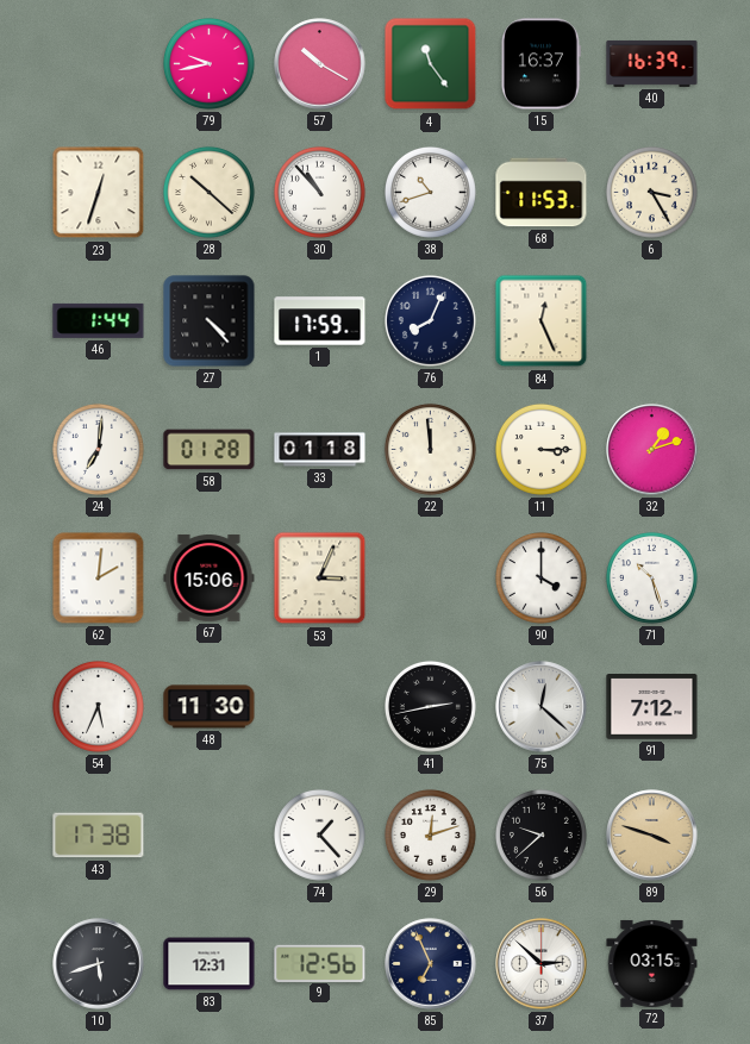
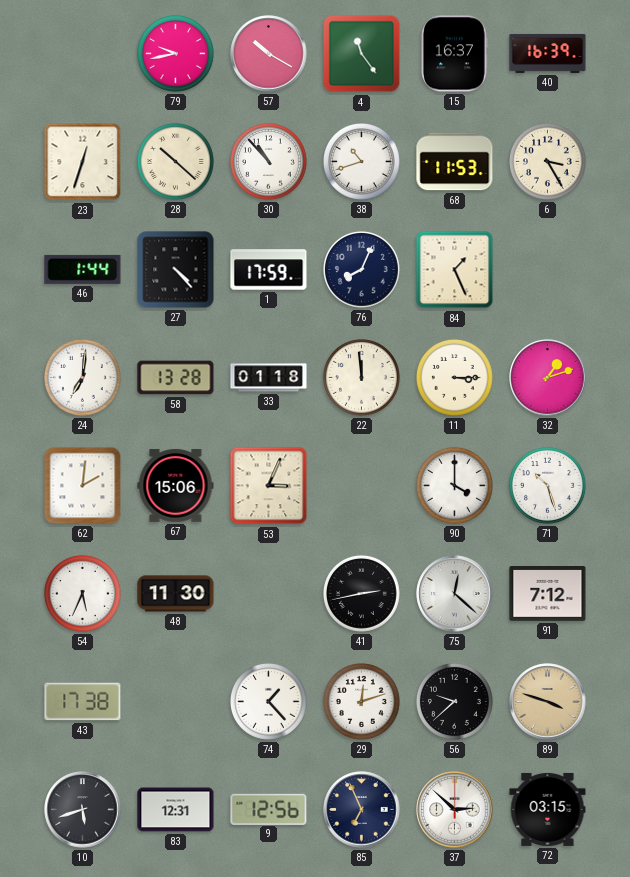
84: 12:26 -> 1:26 (455, 270)
58: 01:28 -> 13:28 (176, 378)
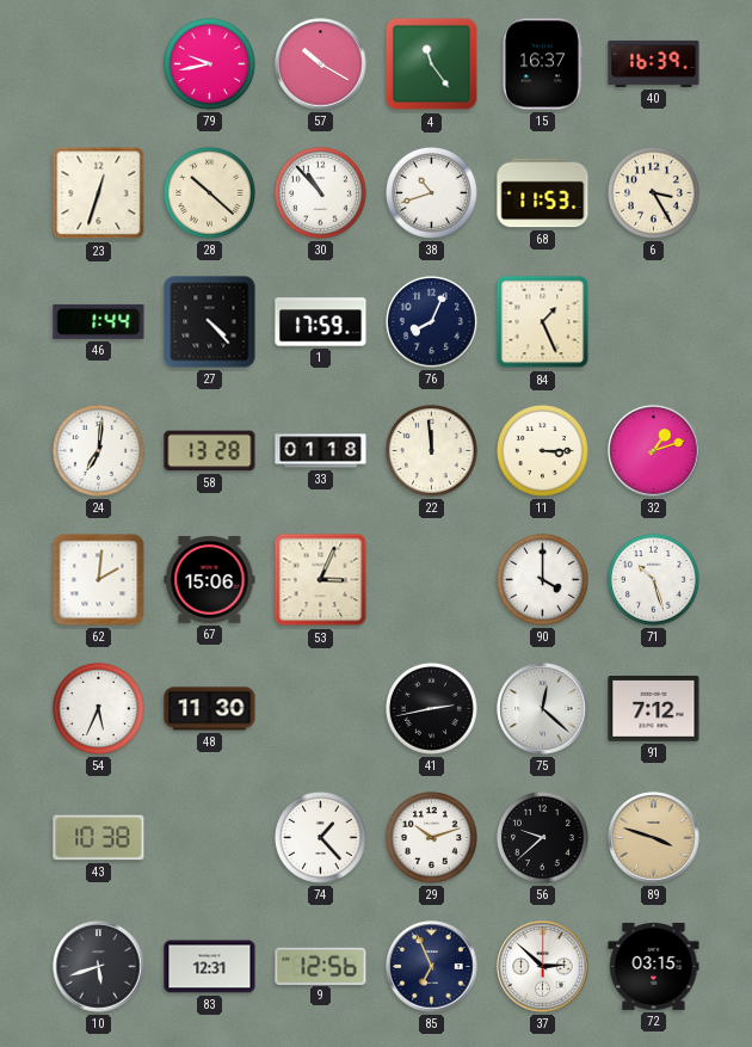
43: 17:38 -> 10:38 (99, 838)
29: 12:12 -> 10:12 (431, 837)
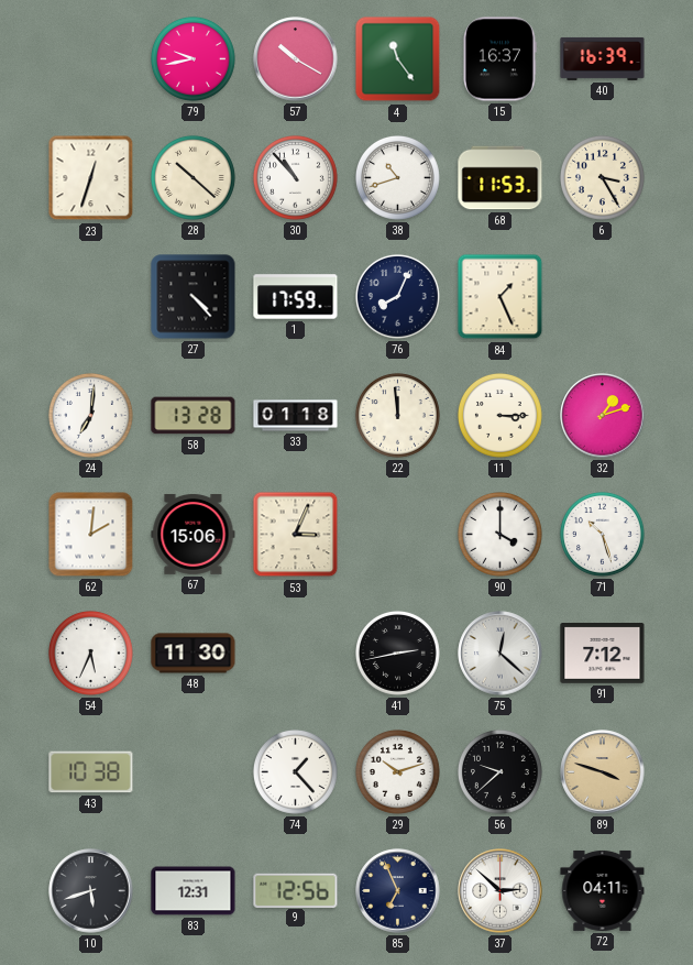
46: 1:44 -> none (99, 321)
72: 03:15 -> 04:11 (603, 890)
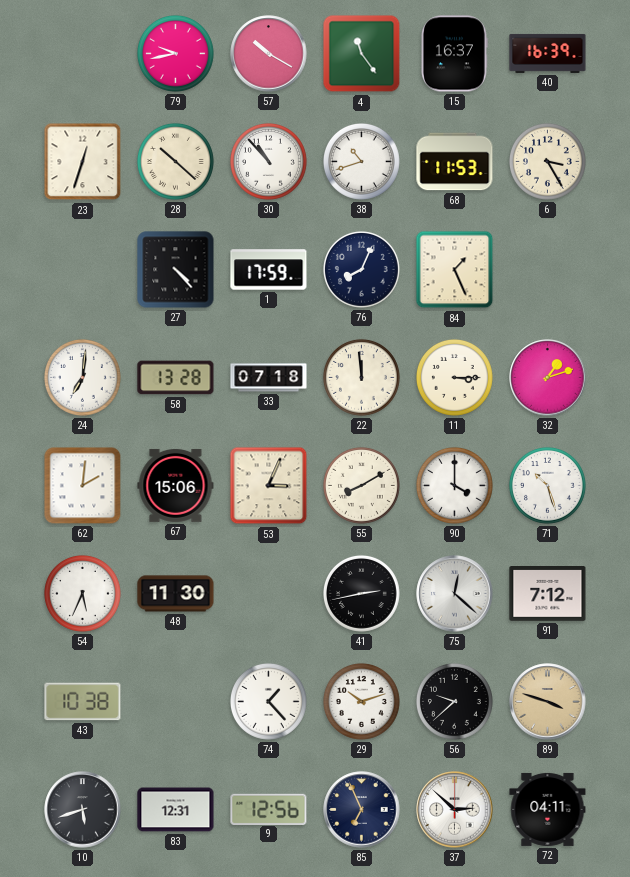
33: 01:18 -> 07:18 (269, 378)
55: none -> 8:10 (361, 485)
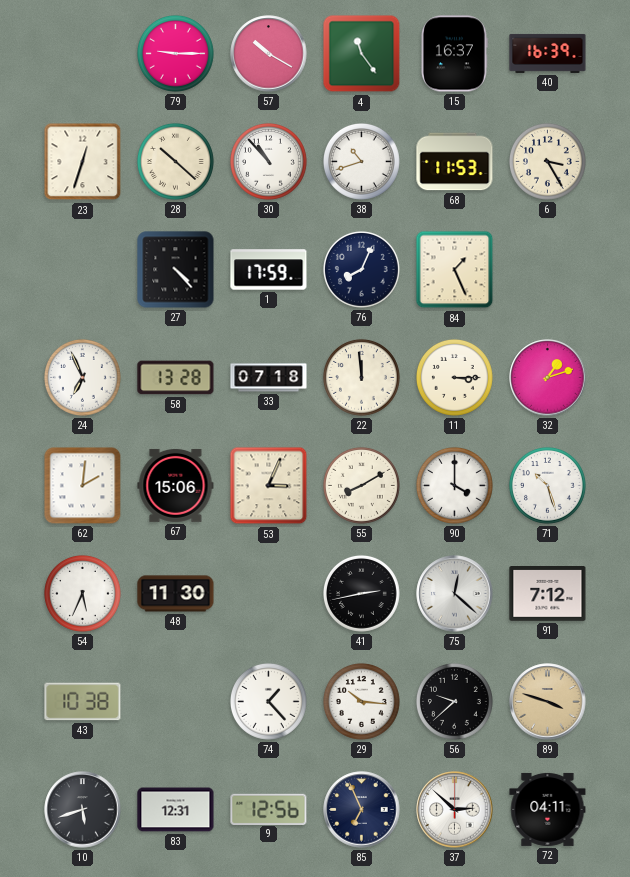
79: 9:43 -> 9:15 (175, 53)
24: 7:01 -> 6:56 (82, 377)
29: 10:12 -> 10:16 (361, 701)
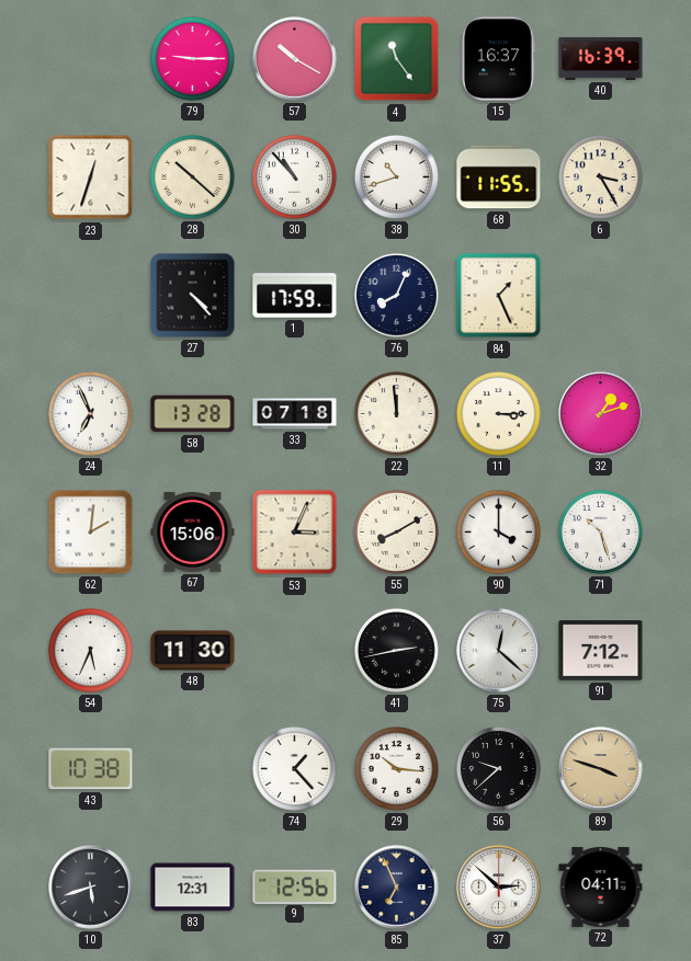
68: 11:53 -> 11:55 (499, 178)
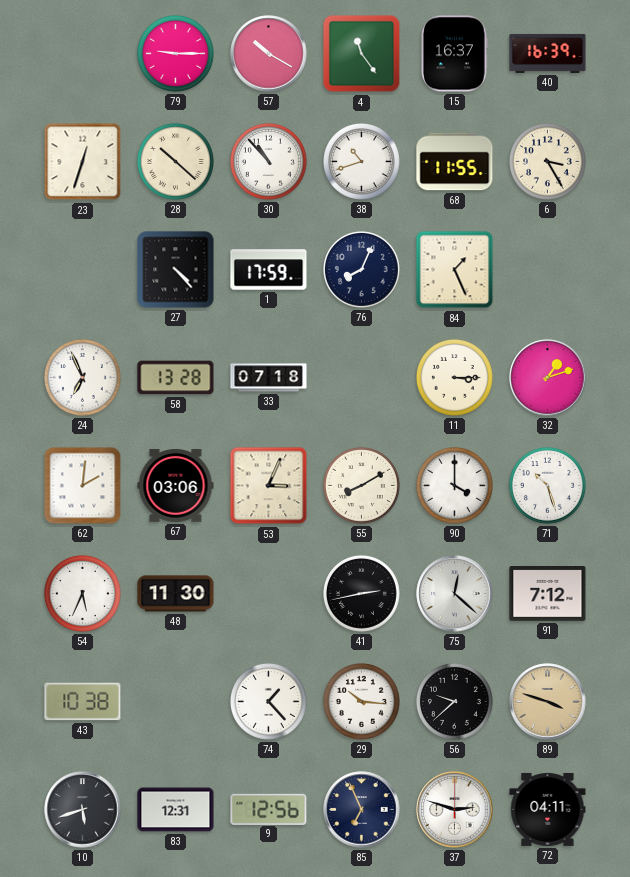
22: 11:59 -> none (396, 413)
67: 15:06 -> 03:06 (176, 485)
37: 2:52 -> 2:48 (455, 810)
